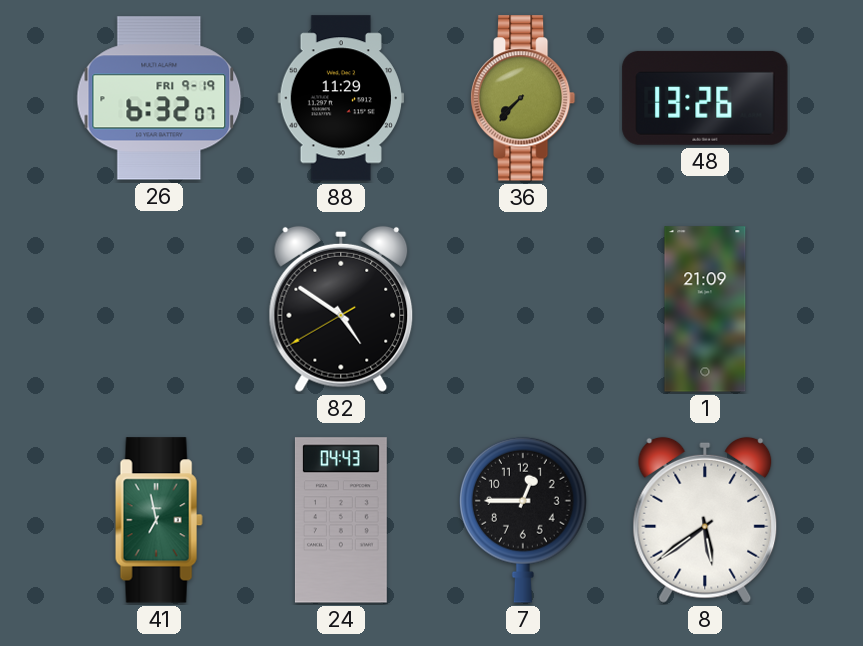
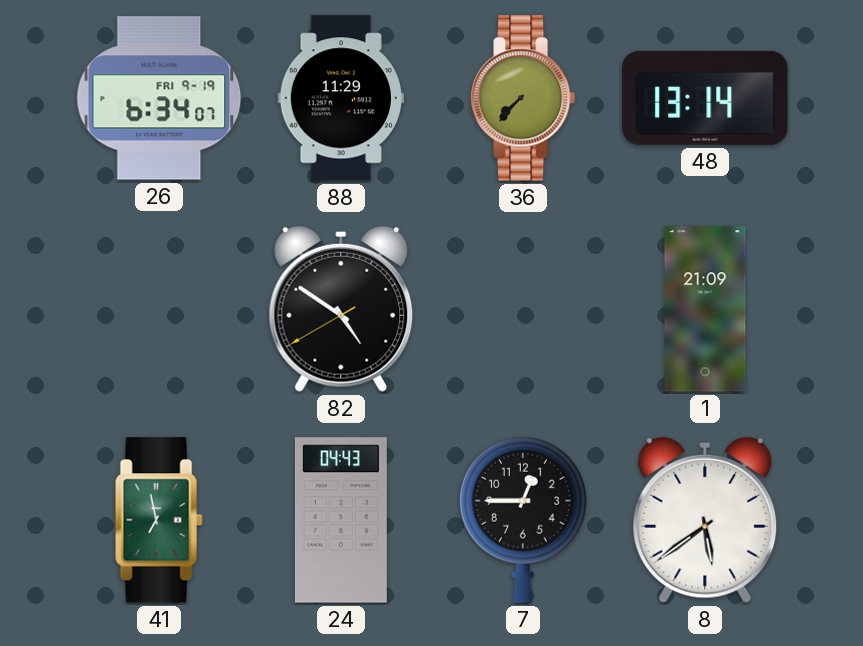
26: 6:32 -> 6:34 (159, 98)
48: 13:26 -> 13:14 (705, 98)
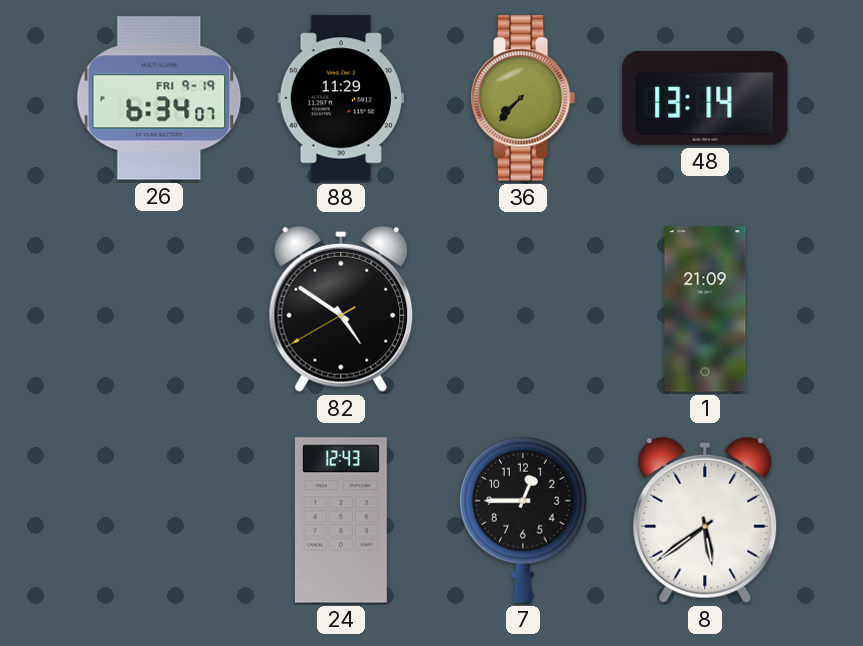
41: 6:58 -> none (159, 520)
24: 04:43 -> 12:43 (341, 520)
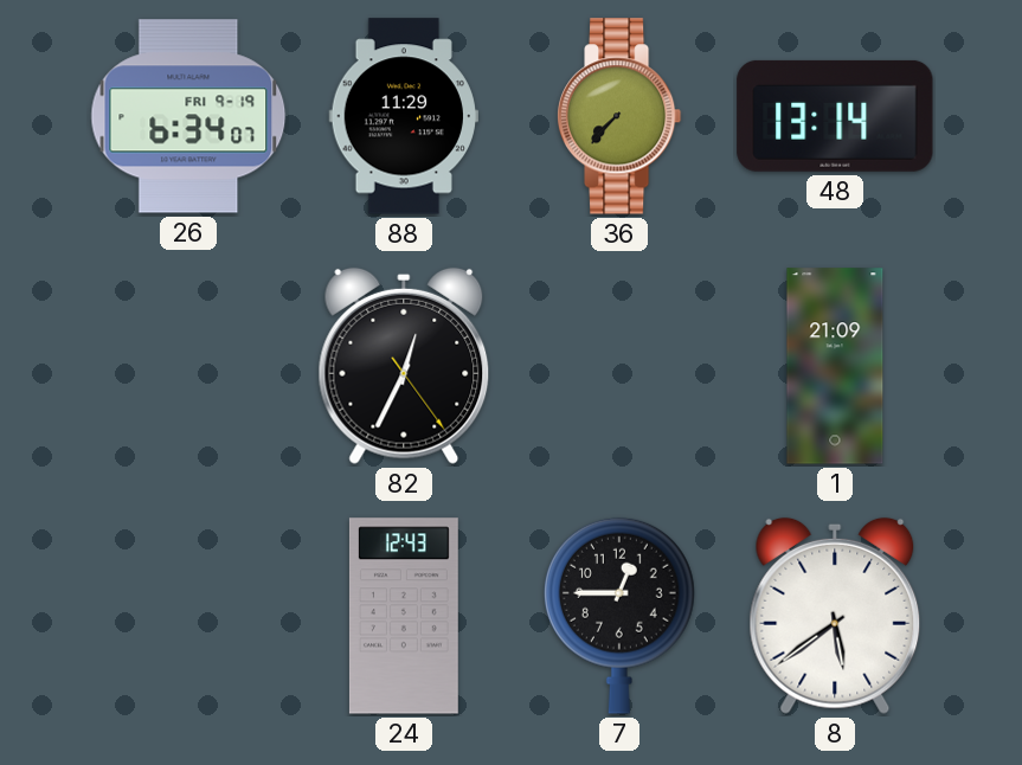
82: 4:50 -> 12:34 (404, 366)
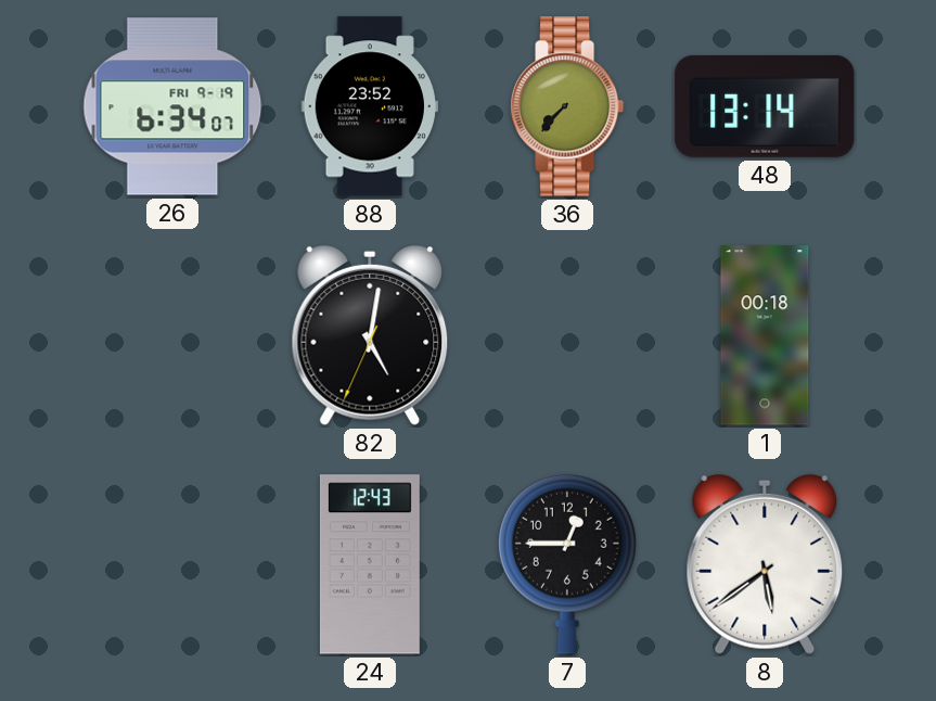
88: 11:29 -> 23:52 (369, 106)
82: 12:34 -> 5:01 (370, 335)
1: 21:09 -> 00:18 (765, 335)
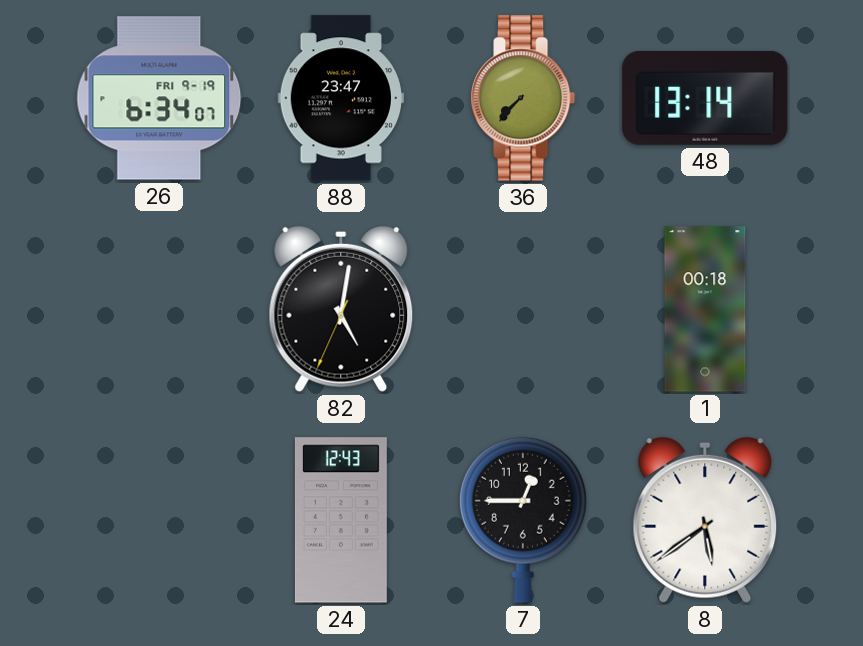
88: 23:52 -> 23:47 (340, 98)
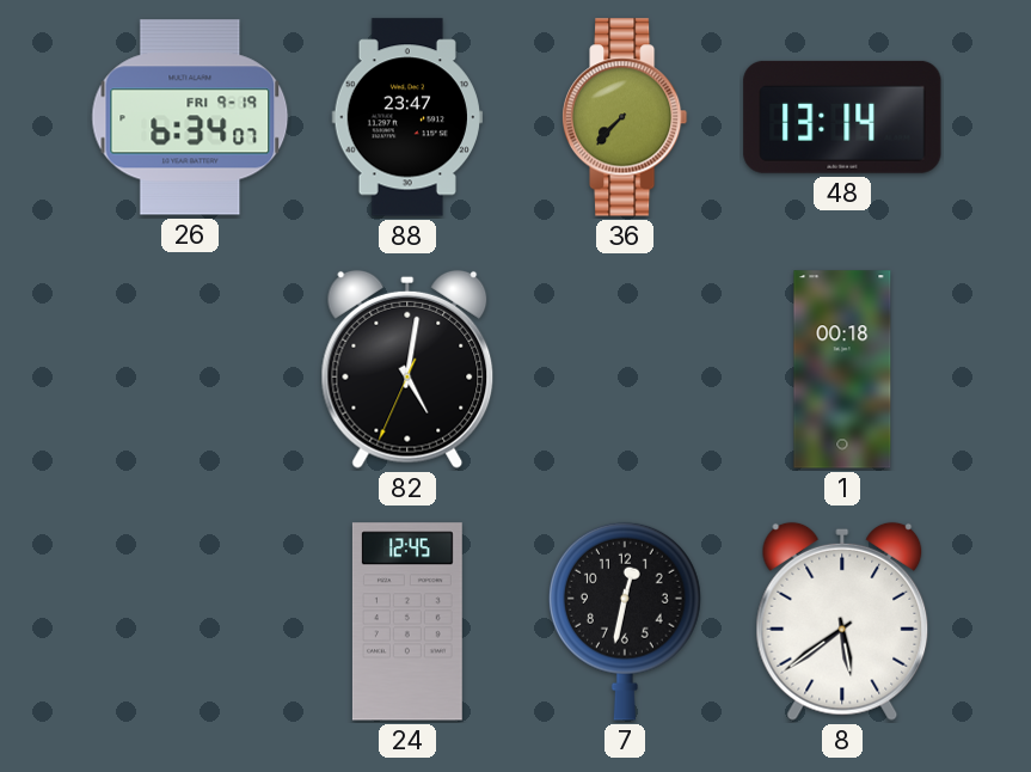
24: 12:43 -> 12:45 (407, 621)
7: 12:45 -> 12:32 (625, 621)
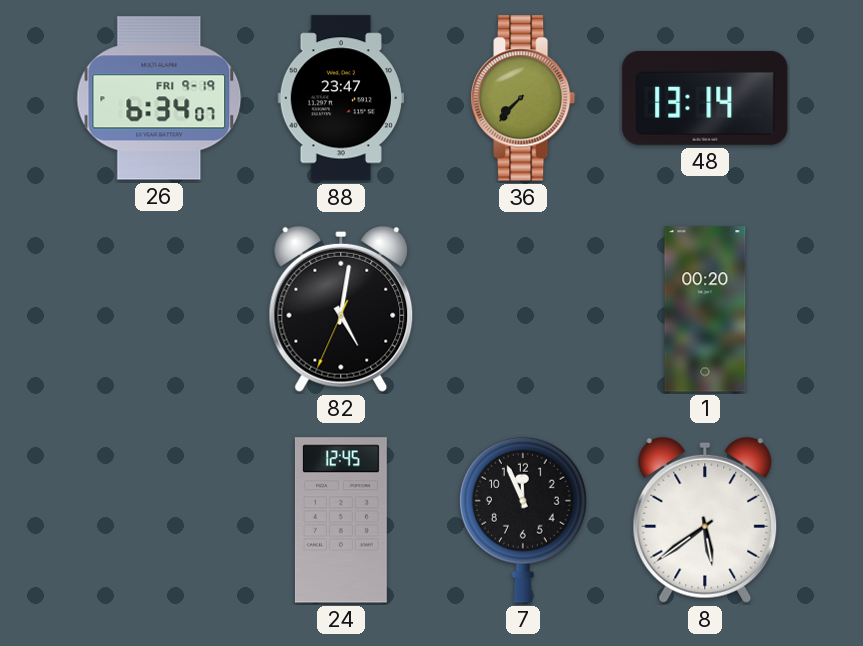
1: 00:18 -> 00:20 (705, 309)
7: 12:32 -> 11:56 (523, 520)
